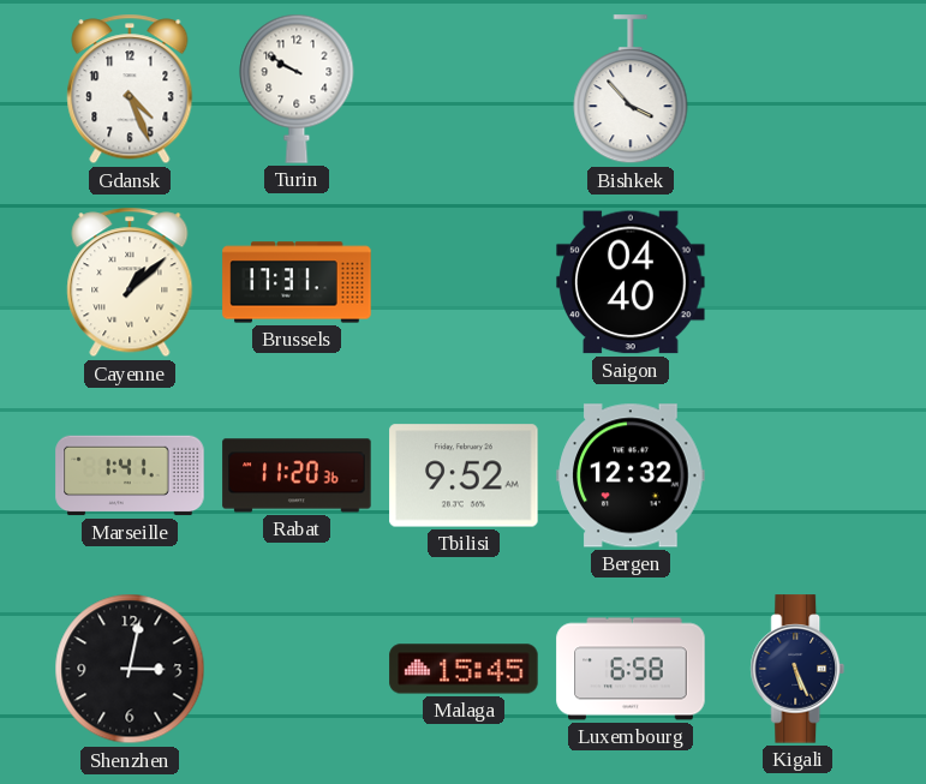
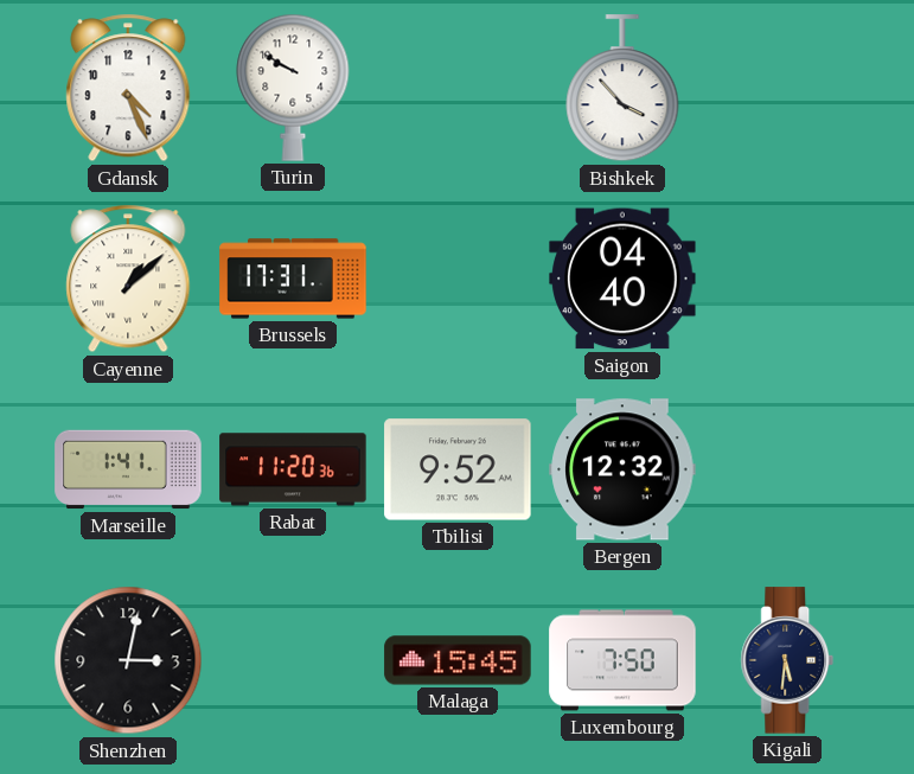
Luxembourg: 6:58 -> 7:50 (622, 660)
Kigali: 5:26 -> 5:31 (787, 660)
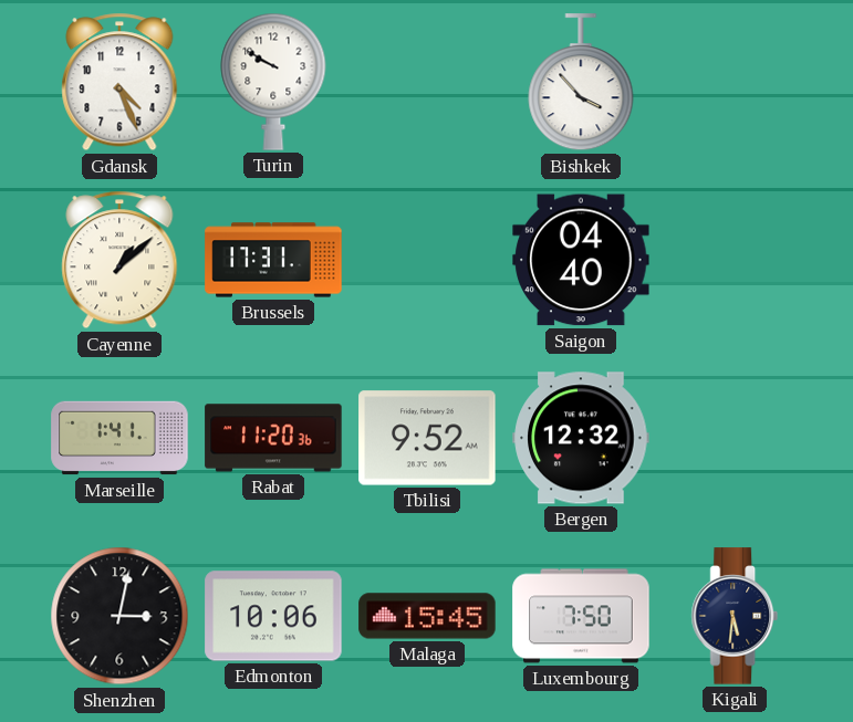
Edmonton: none -> 10:06 (273, 616)
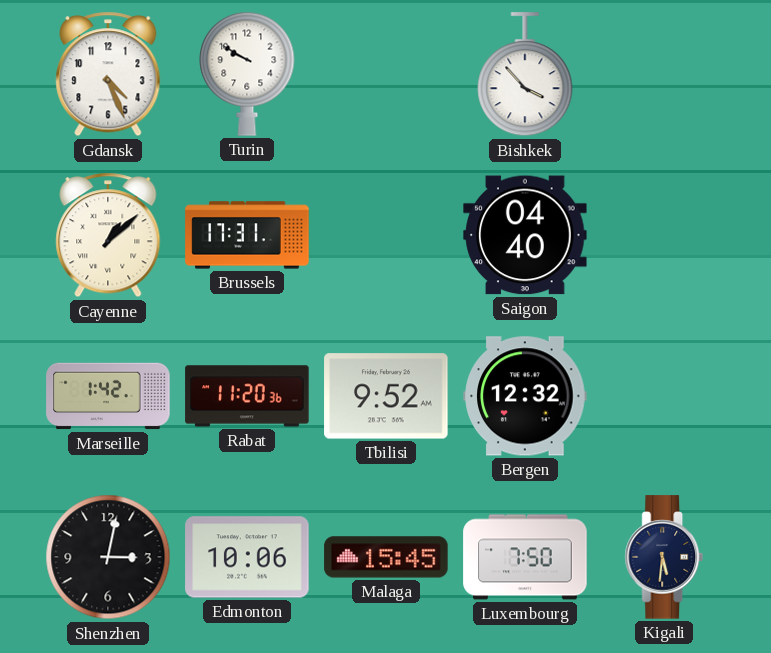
Marseille: 1:41 -> 1:42 (108, 396)
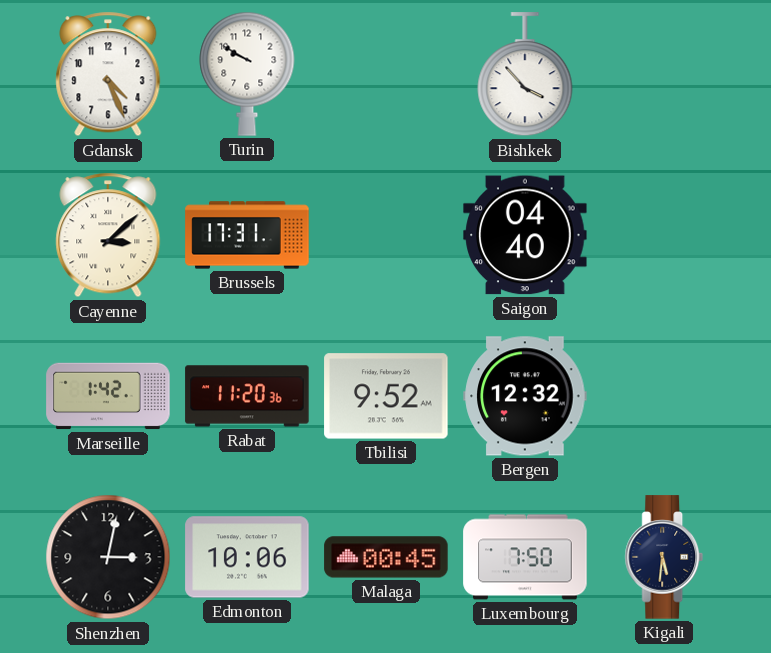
Cayenne: 1:08 -> 3:08 (108, 235)
Malaga: 15:45 -> 00:45 (386, 557)
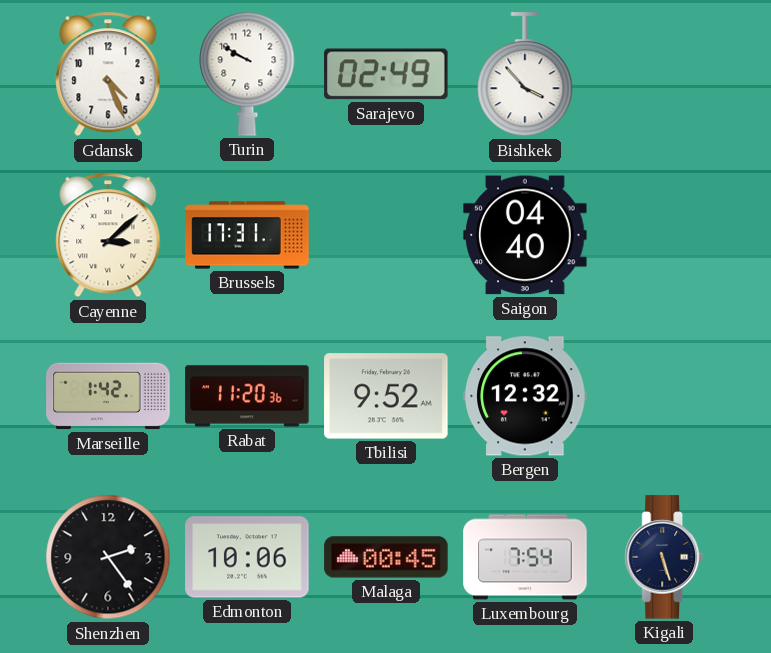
Sarajevo: none -> 02:49 (386, 74)
Shenzhen: 3:02 -> 2:24 (108, 557)
Luxembourg: 7:50 -> 7:54 (525, 557)
Kigali: 5:31 -> 5:27 (664, 557)
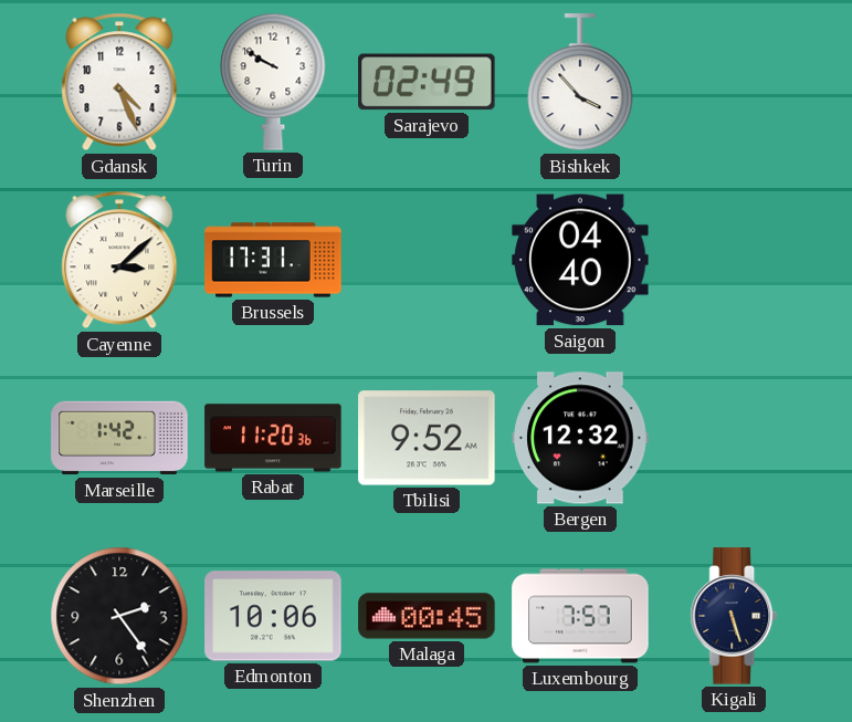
Luxembourg: 7:54 -> 7:57 (580, 616)
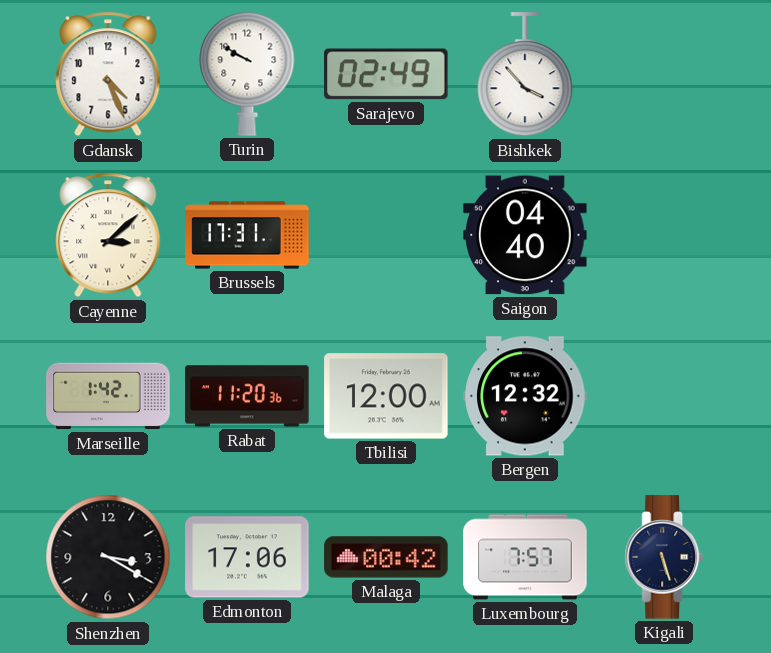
Tbilisi: 9:52 -> 12:00 (386, 396)
Shenzhen: 2:24 -> 3:20 (108, 557)
Edmonton: 10:06 -> 17:06 (247, 557)
Malaga: 00:45 -> 00:42 (386, 557)
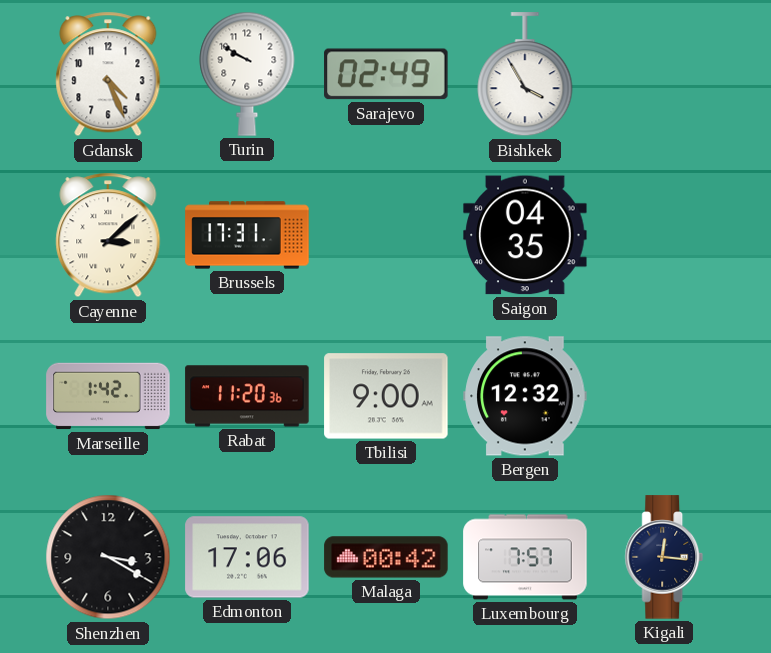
Bishkek: 3:53 -> 3:55 (525, 75)
Saigon: 04:40 -> 04:35 (525, 235)
Tbilisi: 12:00 -> 9:00 (386, 396)
Kigali: 5:27 -> 12:16 (664, 557)
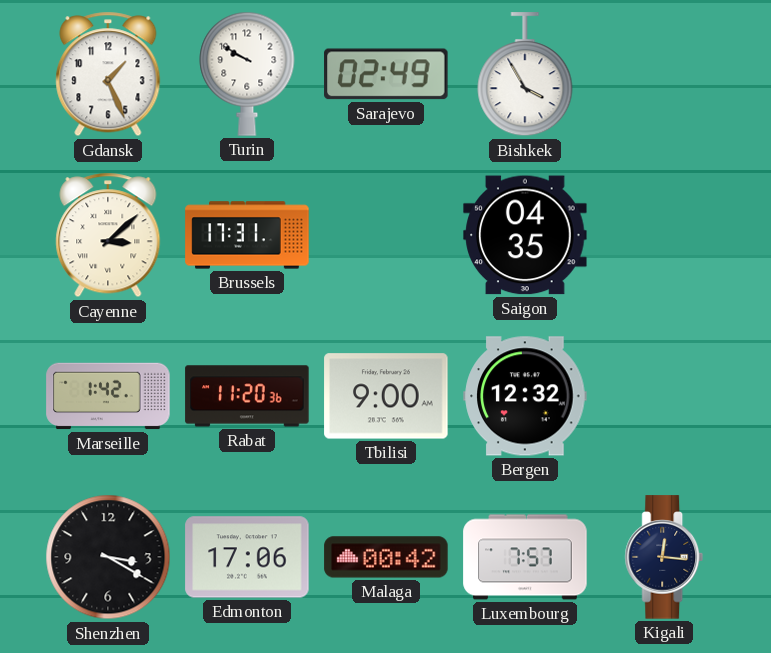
Gdansk: 4:26 -> 1:26 (108, 74)
